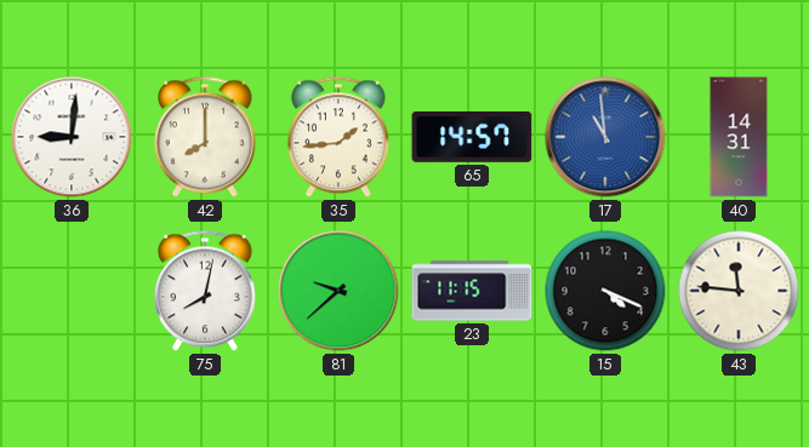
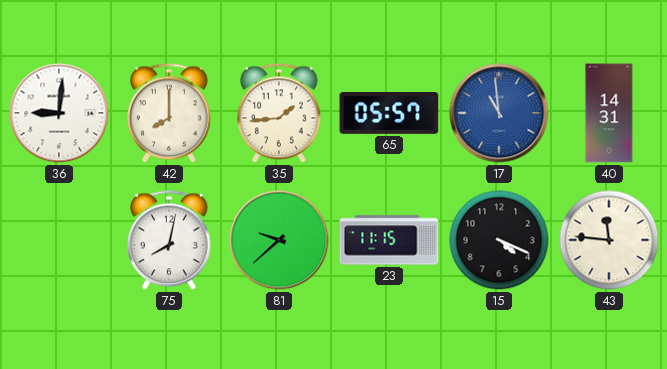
65: 14:57 -> 05:57 (389, 113)
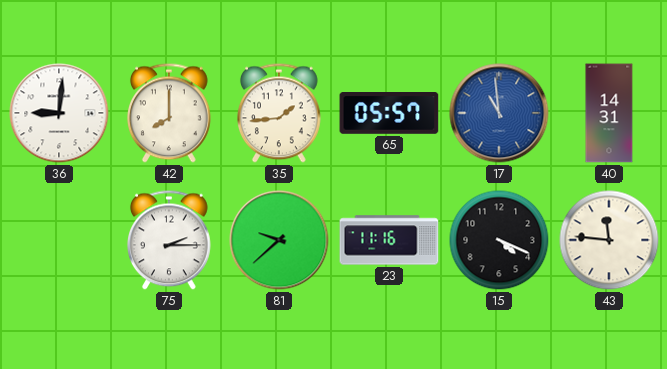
75: 8:02 -> 2:15 (170, 240)
23: 11:15 -> 11:16 (389, 240)
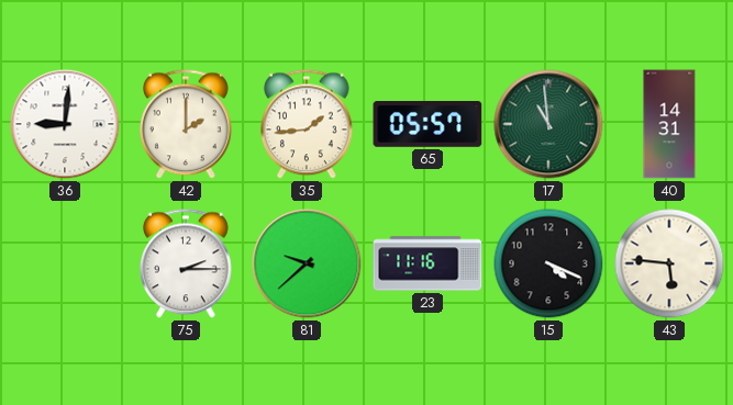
42: 8:00 -> 2:00 (187, 124)
17 dial: blue -> green (548, 124)
43: 11:46 -> 5:46 (669, 263)
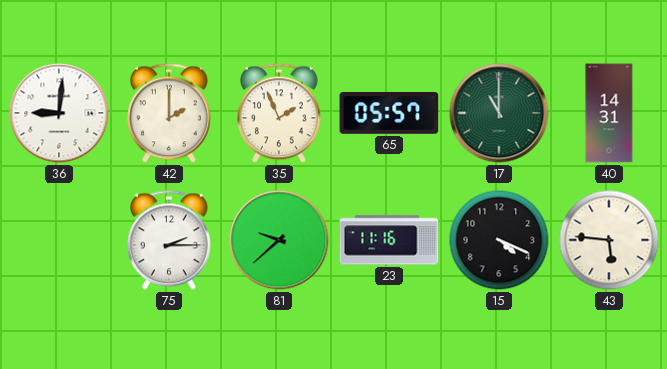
35: 1:44 -> 1:56 (280, 113)
17: 10:59 -> 11:00 (499, 113)
